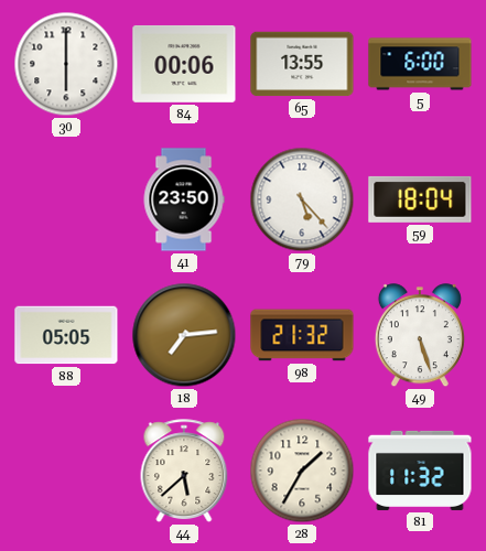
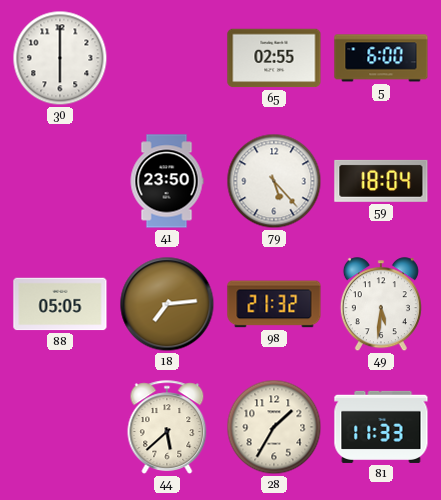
84: 00:06 -> none (184, 64)
65: 13:55 -> 02:55 (274, 58)
49: 5:27 -> 5:31 (381, 305)
81: 11:32 -> 11:33 (381, 427)
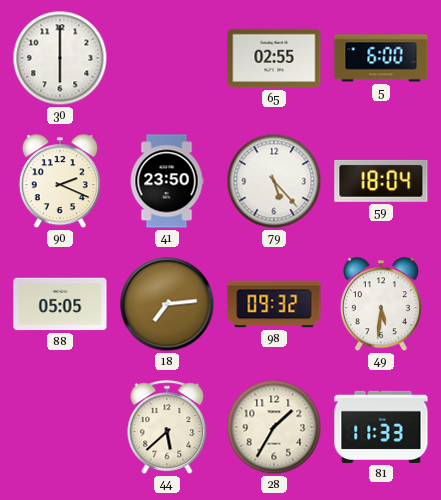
90: none -> 2:19 (60, 182)
98: 21:32 -> 09:32 (274, 304)
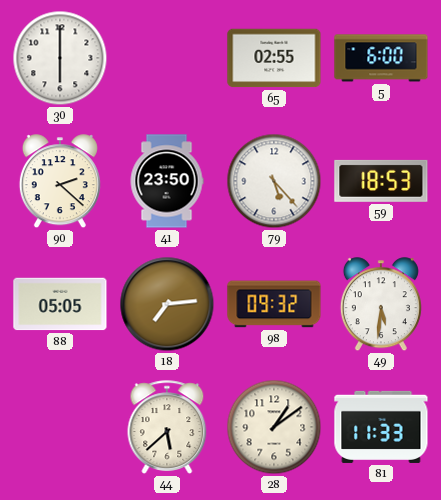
90: 2:19 -> 2:22 (60, 182)
59: 18:04 -> 18:53 (381, 181)
28: 1:35 -> 1:09 (274, 427)
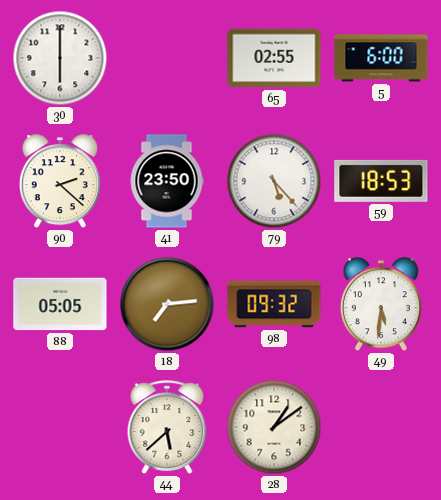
81: 11:33 -> none (381, 427)
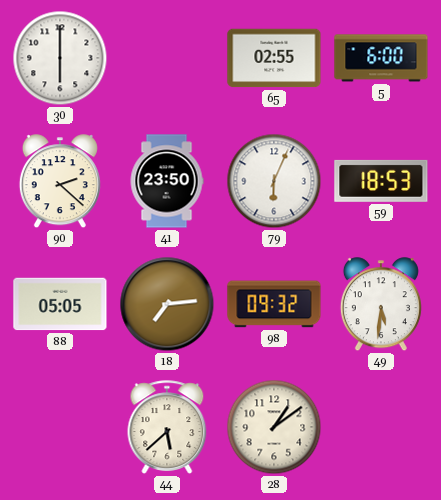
79: 5:23 -> 6:04 (274, 181)
